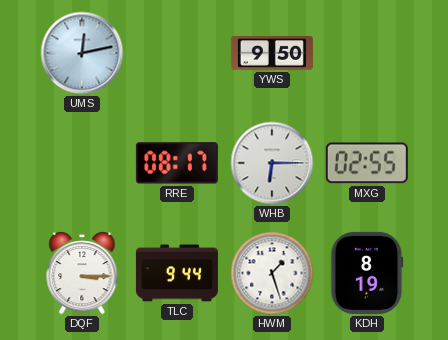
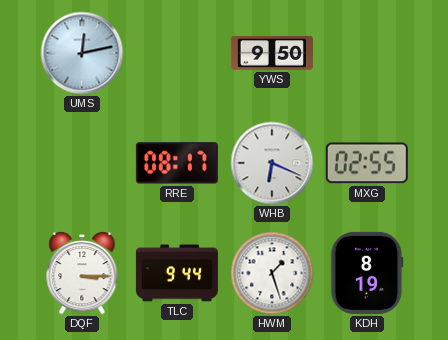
WHB: 6:15 -> 6:19 (272, 163)
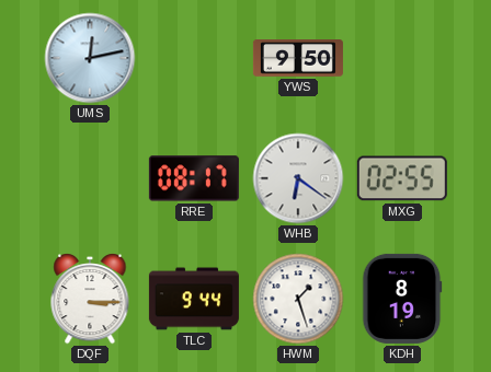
WHB: 6:19 -> 6:21 (298, 178)
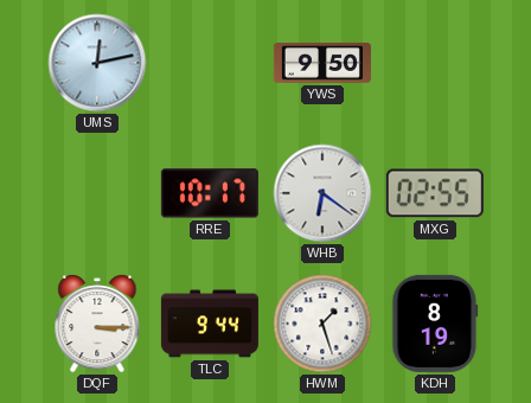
RRE: 08:17 -> 10:17 (210, 193)
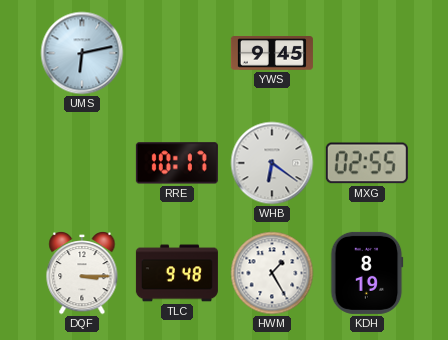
UMS: 12:13 -> 6:13 (82, 53)
YWS: 9:50 -> 9:45 (272, 54)
TLC: 9:44 -> 9:48 (177, 273)
HWM: 1:27 -> 1:25 (272, 273)
